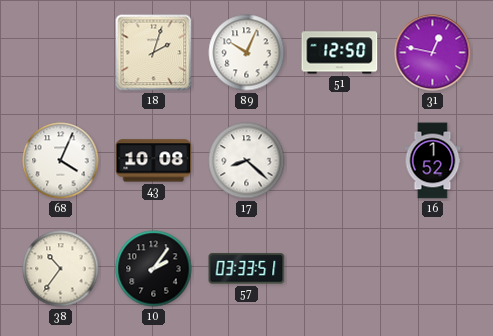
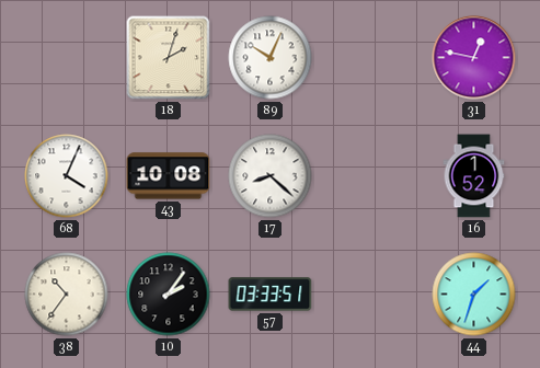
51: 12:50 -> none (340, 53)
44: none -> 1:33 (474, 295)
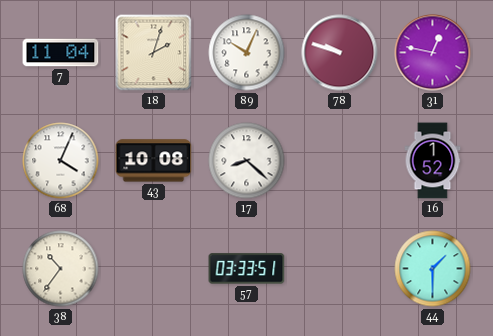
7: none -> 11:04 (61, 53)
78: none -> 9:48 (340, 53)
10: 2:06 -> none (169, 295)
44: 1:33 -> 1:30 (433, 269)
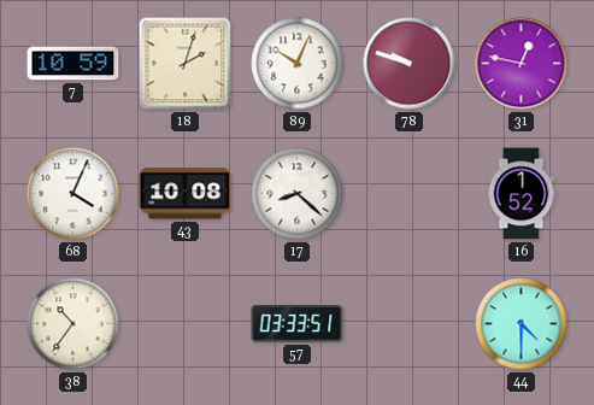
7: 11:04 -> 10:59 (73, 64)
44: 1:30 -> 4:30 (522, 324)
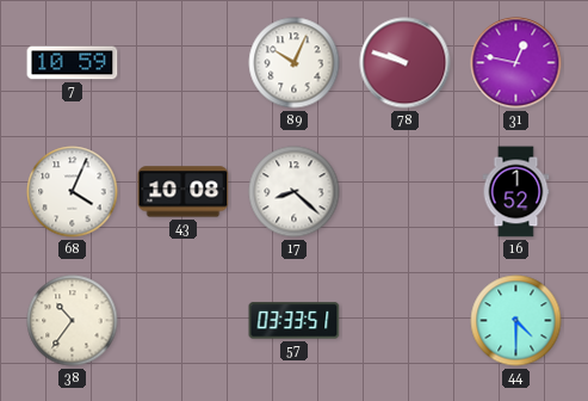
18: 2:03 -> none (186, 64)
